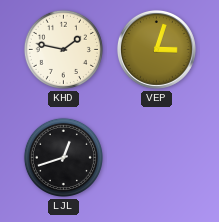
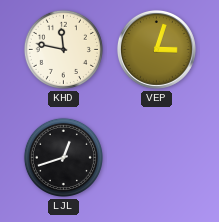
KHD: 1:47 -> 11:47 (63, 49)
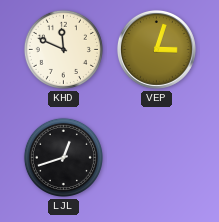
KHD: 11:47 -> 11:49 (63, 49)
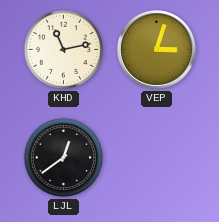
KHD: 11:49 -> 11:13 (63, 49)
LJL: 12:42 -> 12:39 (63, 157)
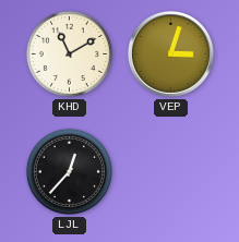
KHD: 11:13 -> 11:10 (69, 53)
LJL: 12:39 -> 12:37 (69, 171)
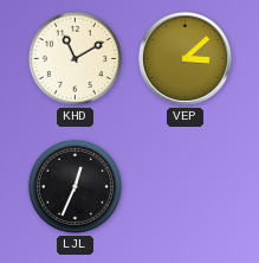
VEP: 3:03 -> 3:08 (184, 58)
LJL: 12:37 -> 12:34 (75, 186)
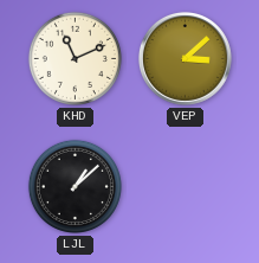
KHD: 11:10 -> 11:11 (75, 58)
LJL: 12:34 -> 1:08 (75, 186)
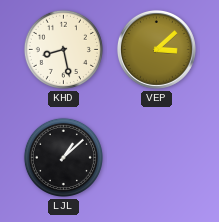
KHD: 11:11 -> 8:28 (63, 49)
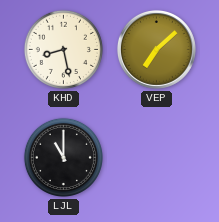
VEP: 3:08 -> 7:08 (156, 49)
LJL: 1:08 -> 11:00 (63, 157)
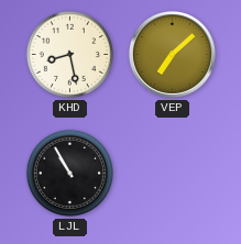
LJL: 11:00 -> 10:55 (69, 173)
